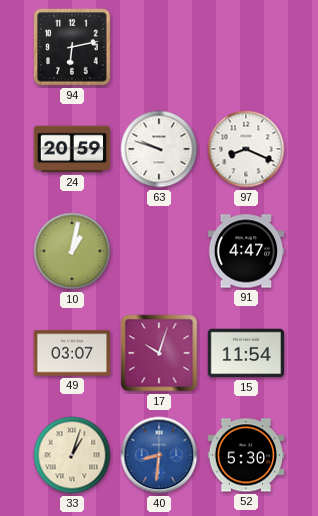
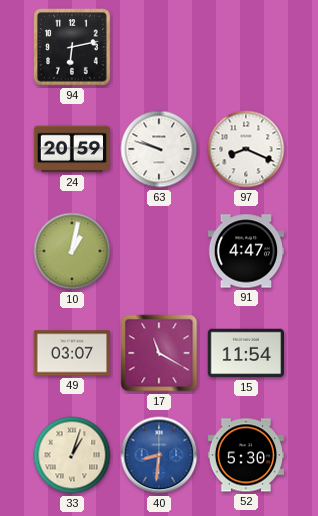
17: 10:03 -> 11:20 (159, 353)
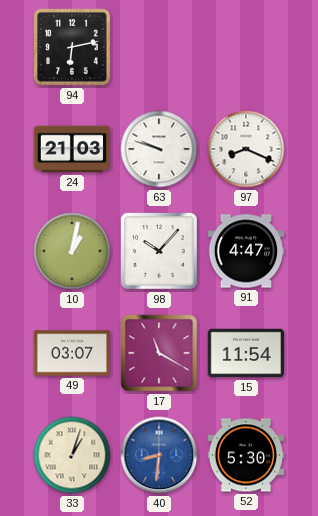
24: 20:59 -> 21:03 (72, 149)
98: none -> 10:07 (159, 251)
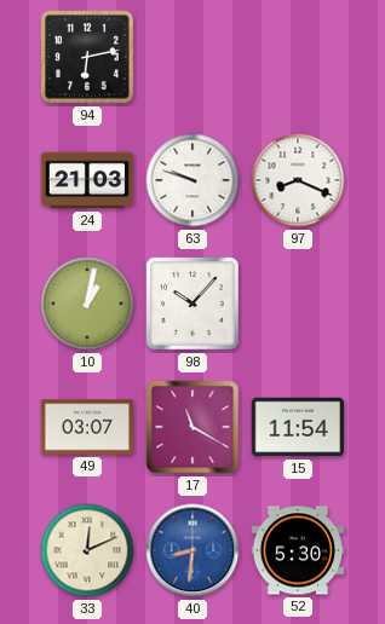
91: 4:47 -> none (246, 251)
33: 1:03 -> 12:11 (87, 550)
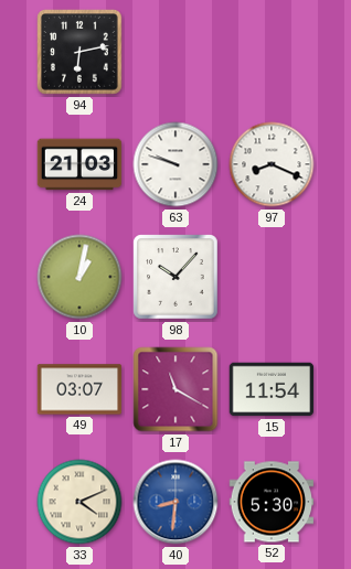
33: 12:11 -> 4:11 (79, 502)
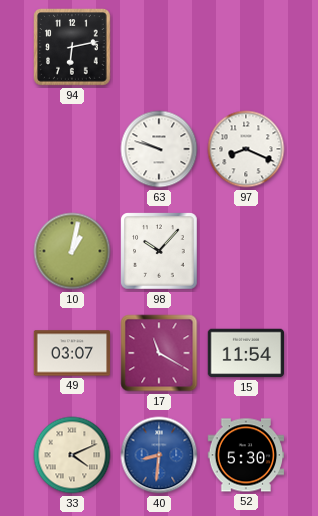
24: 21:03 -> none (79, 164)
